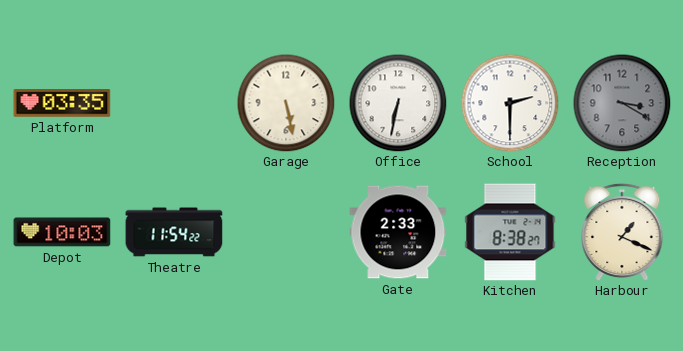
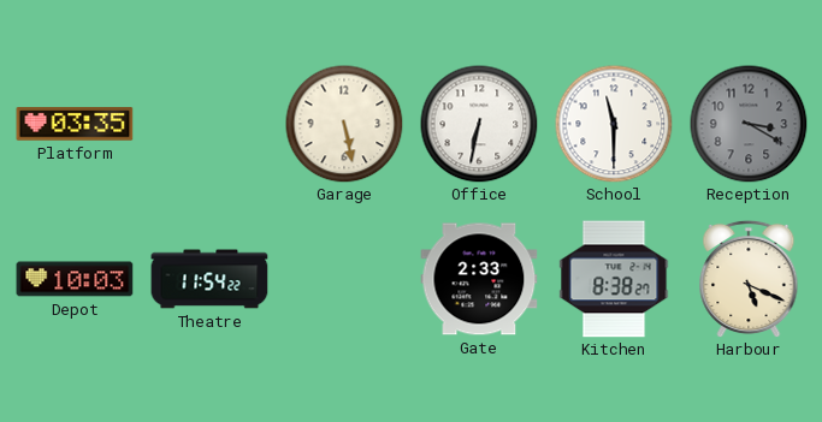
School: 2:30 -> 11:30 (614, 124)
Harbour: 1:19 -> 5:19 (749, 279)
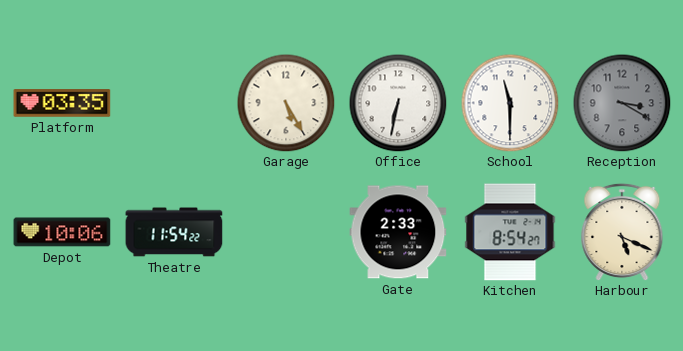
Garage: 5:28 -> 5:25 (286, 103)
Depot: 10:03 -> 10:06 (62, 232)
Kitchen: 8:38 -> 8:54 (510, 232)
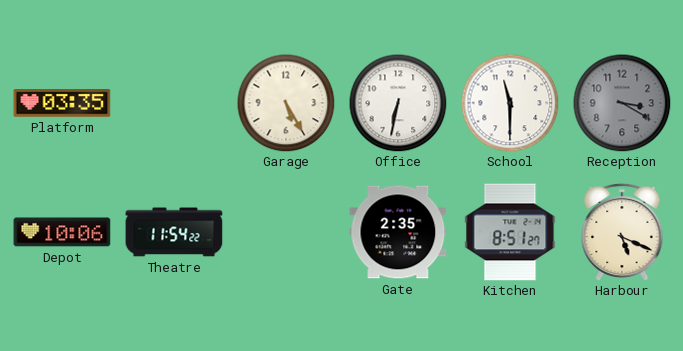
Gate: 2:33 -> 2:35 (398, 232)
Kitchen: 8:54 -> 8:51 (510, 232)
